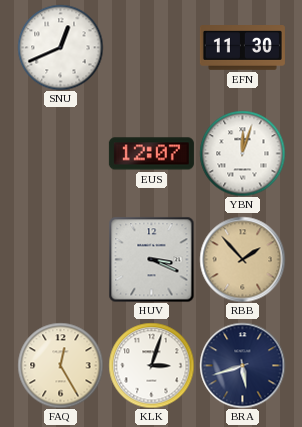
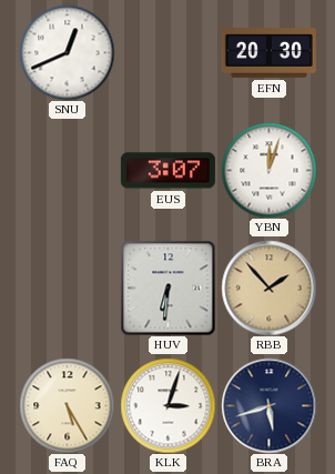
EFN: 11:30 -> 20:30 (268, 53)
EUS: 12:07 -> 3:07 (167, 171)
HUV: 3:19 -> 6:31 (167, 288)
FAQ: 12:25 -> 5:25 (67, 405)
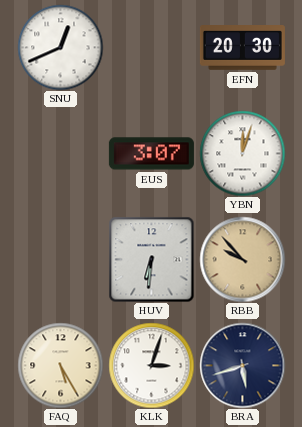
RBB: 1:53 -> 9:53 (242, 259)
